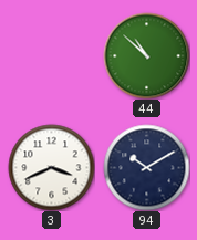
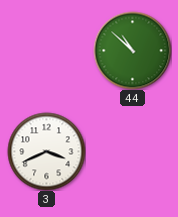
94: 10:10 -> none (146, 167)
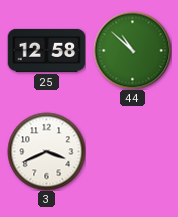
25: none -> 12:58 (46, 50)
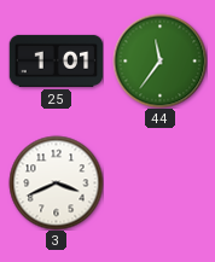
25: 12:58 -> 1:01 (56, 60)
44: 10:52 -> 11:36 (159, 60)
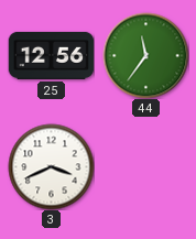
25: 1:01 -> 12:56 (51, 55)
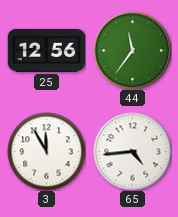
3: 3:41 -> 11:55 (46, 151)
65: none -> 4:44 (132, 151)
